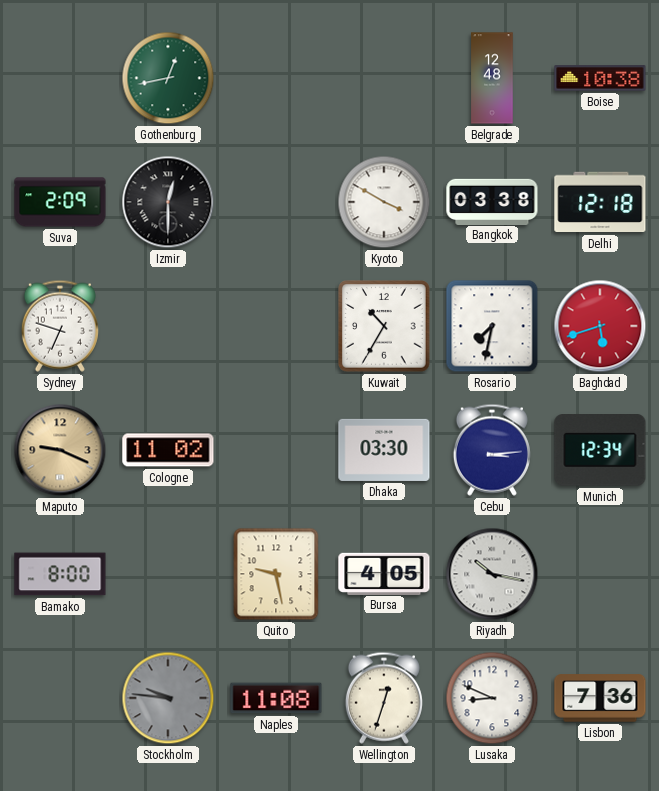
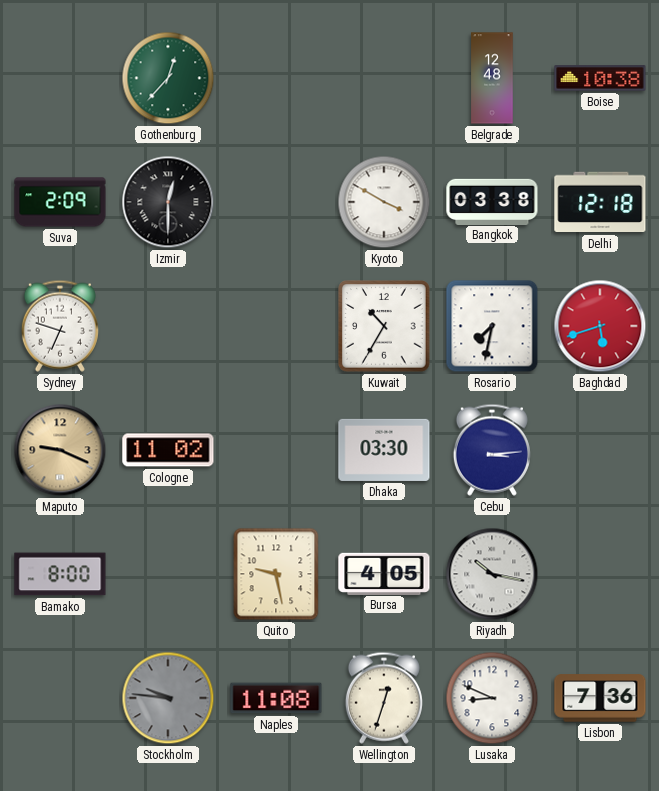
Gothenburg: 12:43 -> 12:37 (168, 78)
Munich: 12:34 -> none (600, 450)
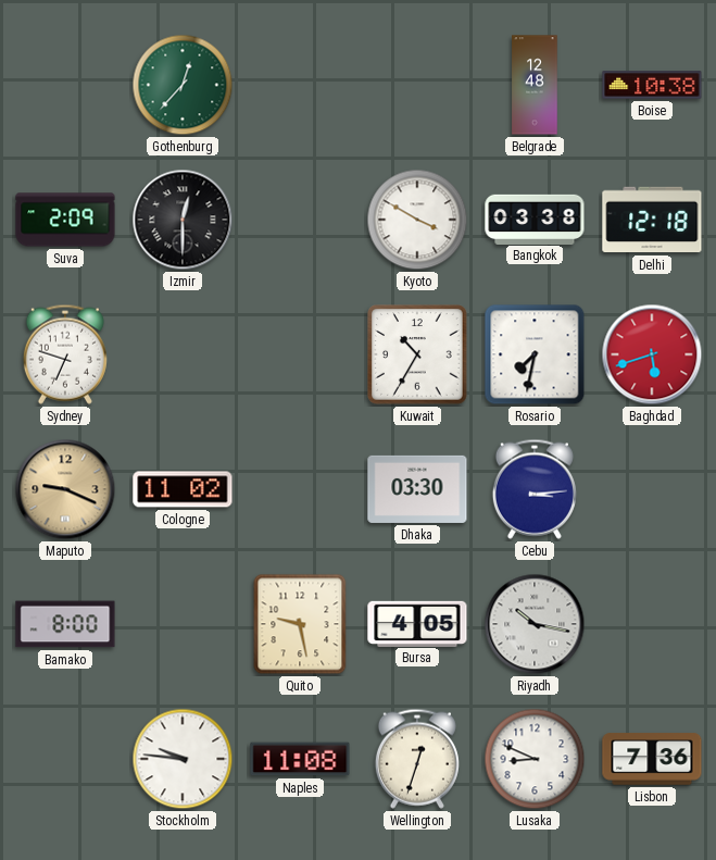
Stockholm dial: grey -> white (183, 759)
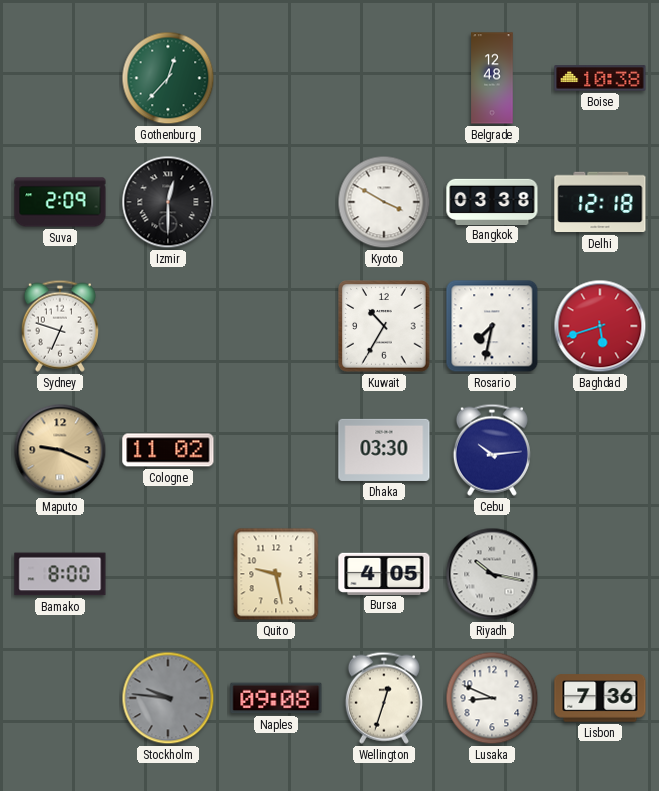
Cebu: 3:14 -> 10:14 (492, 450)
Stockholm dial: white -> grey (168, 698)
Naples: 11:08 -> 09:08 (276, 698)
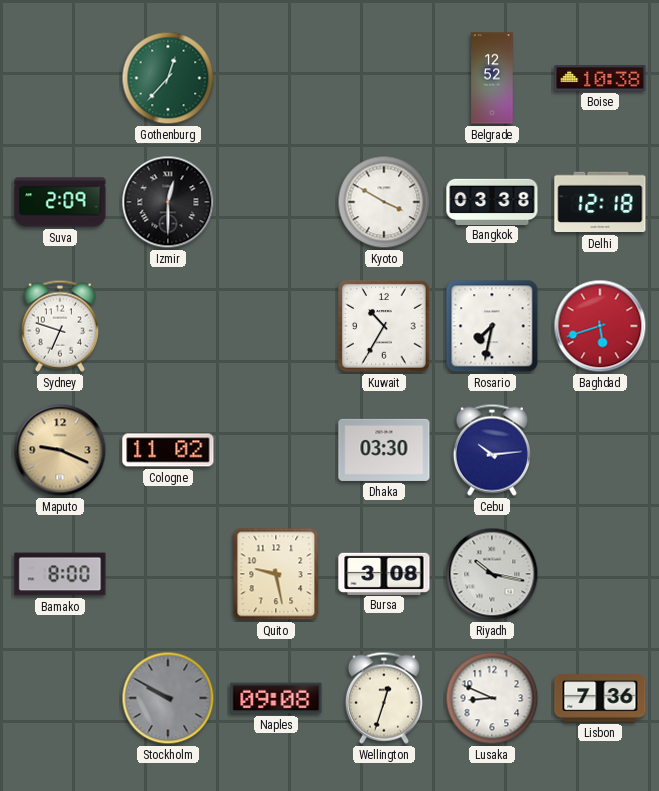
Belgrade: 12:48 -> 12:52 (492, 78)
Bursa: 4:05 -> 3:08 (384, 573)
Stockholm: 9:46 -> 9:50 (168, 698)
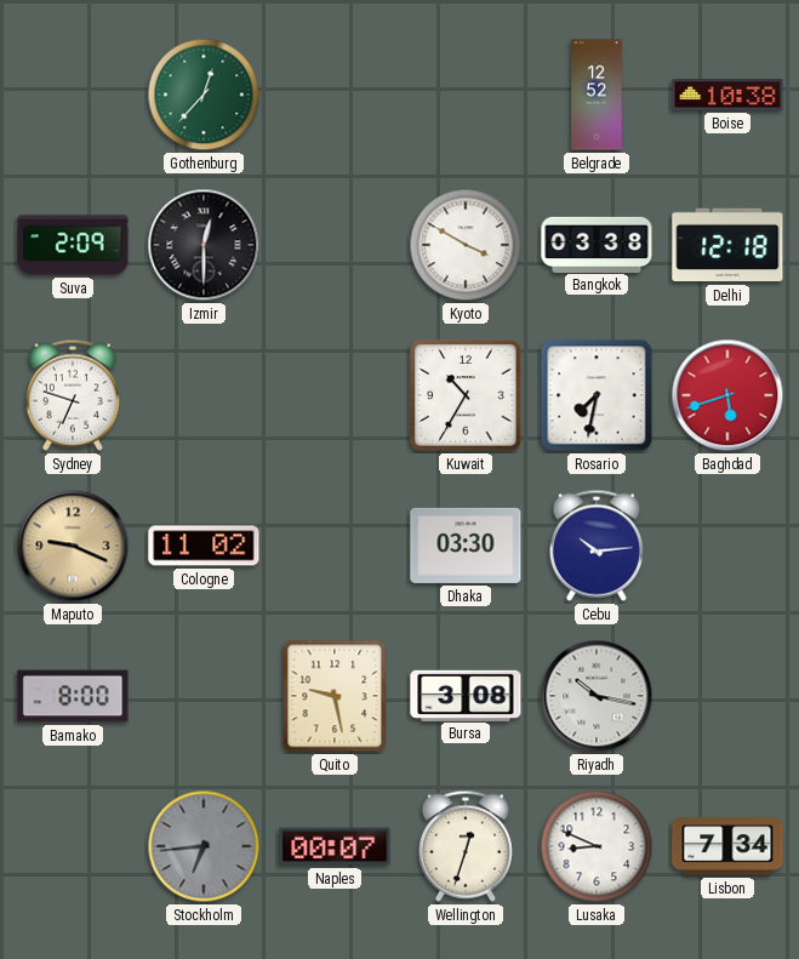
Stockholm: 9:50 -> 6:44 (204, 846)
Naples: 09:08 -> 00:07 (335, 846)
Lisbon: 7:36 -> 7:34 (727, 846)
